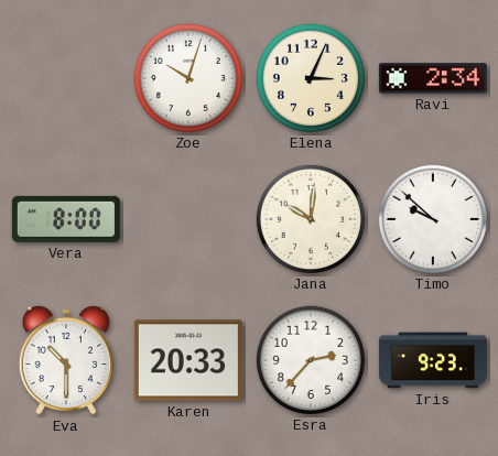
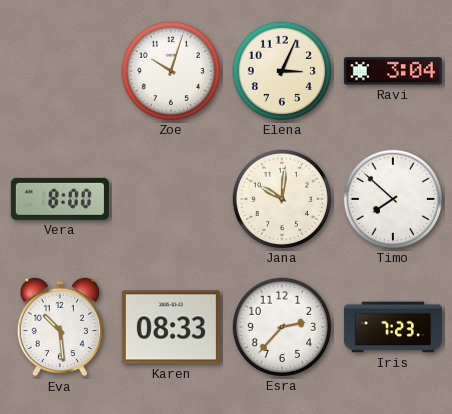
Ravi: 2:34 -> 3:04 (393, 71)
Timo: 9:52 -> 7:52 (393, 199)
Eva: 10:30 -> 10:29 (59, 327)
Karen: 20:33 -> 08:33 (171, 327)
Iris: 9:23 -> 7:23 (393, 327)
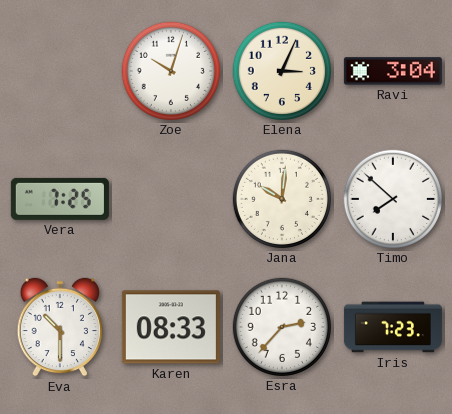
Vera: 8:00 -> 7:25 (60, 199)
Eva: 10:29 -> 10:30 (59, 327)
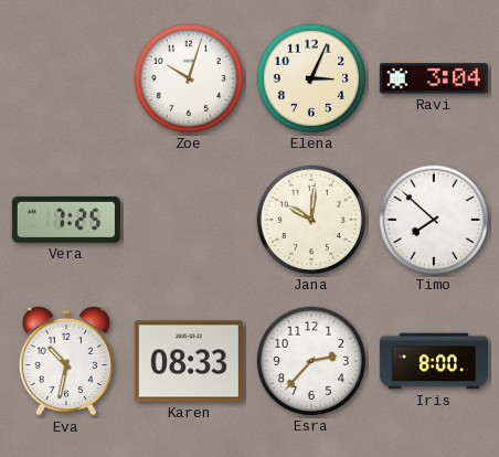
Eva: 10:30 -> 10:32 (65, 361)
Iris: 7:23 -> 8:00 (434, 361)
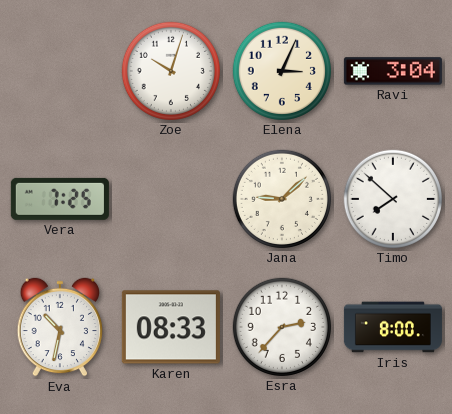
Jana: 10:01 -> 9:08 (282, 199)
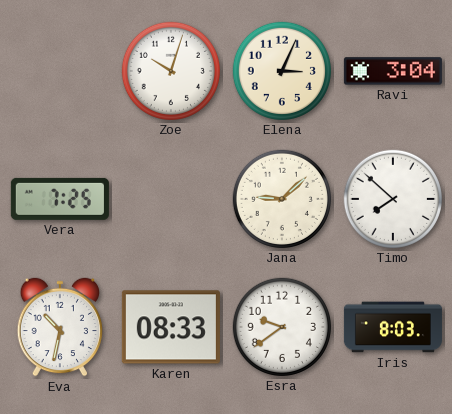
Esra: 2:37 -> 9:39 (282, 327)
Iris: 8:00 -> 8:03 (393, 327)
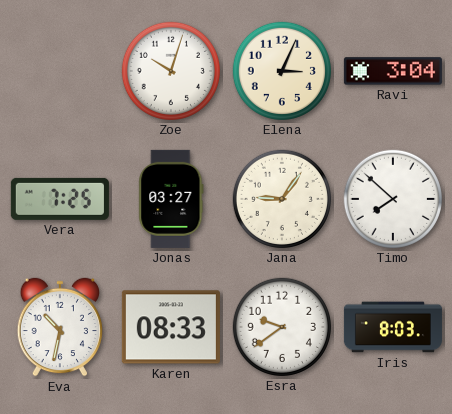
Jonas: none -> 03:27 (171, 199)
Jana: 9:08 -> 9:06 (282, 199)
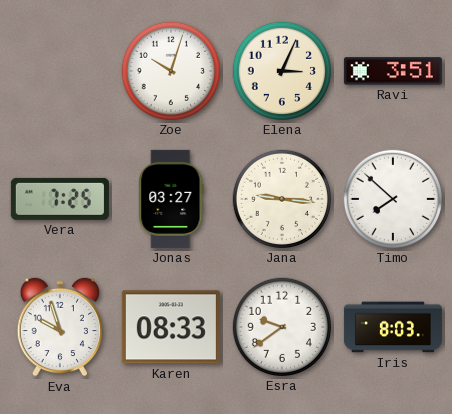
Ravi: 3:04 -> 3:51 (393, 71)
Jana: 9:06 -> 9:16 (282, 199)
Eva: 10:32 -> 9:57 (59, 327)
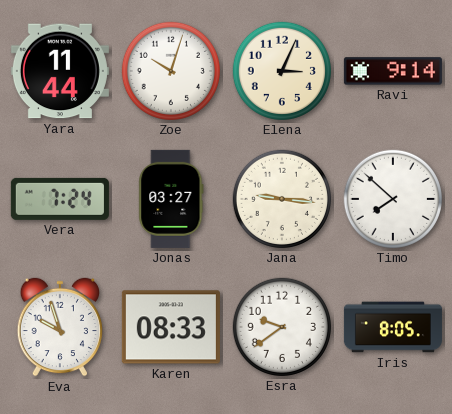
Yara: none -> 11:44 (60, 71)
Ravi: 3:51 -> 9:14 (393, 71)
Vera: 7:25 -> 7:24 (60, 199)
Iris: 8:03 -> 8:05 (393, 327)
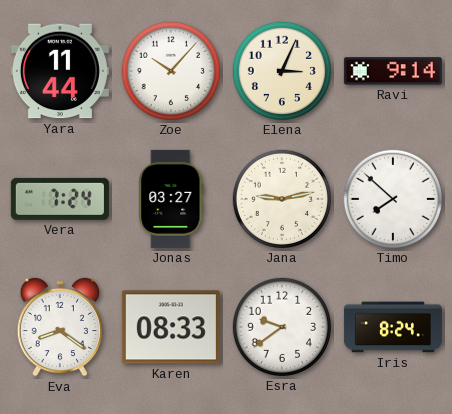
Zoe: 10:03 -> 10:07 (171, 71)
Jana: 9:16 -> 9:13 (282, 199)
Eva: 9:57 -> 8:21 (59, 327)
Iris: 8:05 -> 8:24 (393, 327)
